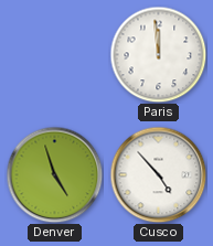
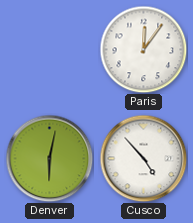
Paris: 11:59 -> 12:06 (143, 49)
Denver: 4:57 -> 6:02 (49, 158)
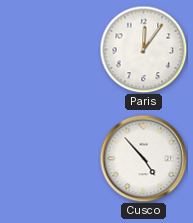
Denver: 6:02 -> none (49, 158)
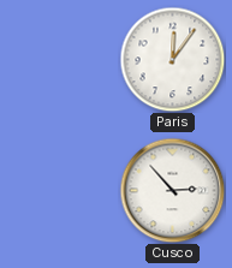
Cusco: 4:53 -> 2:53 (172, 190)
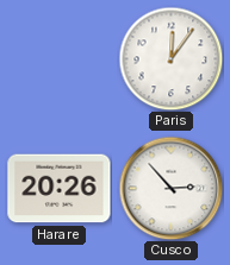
Harare: none -> 20:26 (60, 189)
